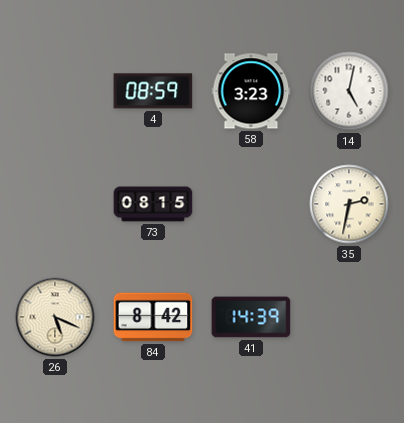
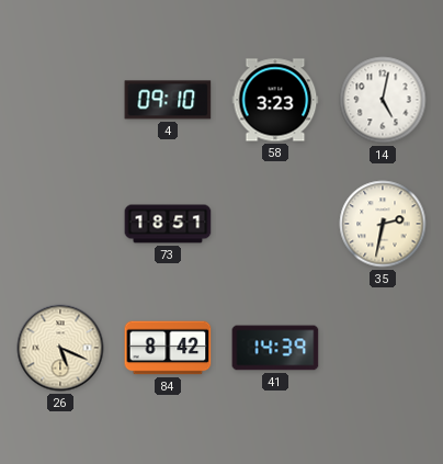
4: 08:59 -> 09:10 (168, 100)
73: 08:15 -> 18:51 (168, 224)
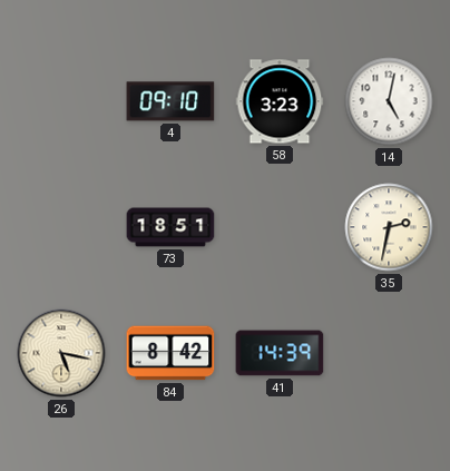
26: 5:19 -> 5:17 (61, 353)
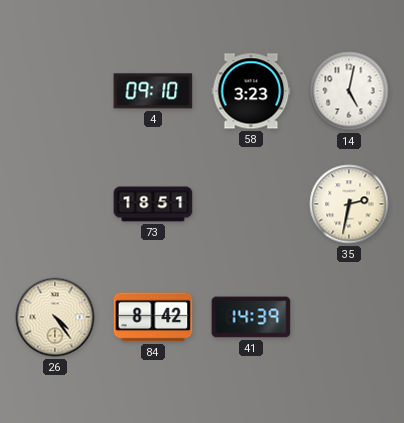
26: 5:17 -> 4:24 (55, 317)
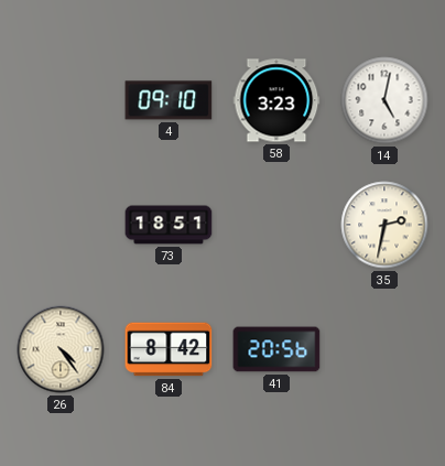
41: 14:39 -> 20:56 (276, 349)
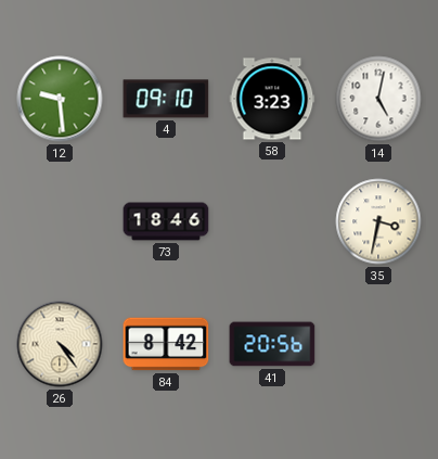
12: none -> 9:29 (60, 99)
73: 18:51 -> 18:46 (166, 221)
35: 2:32 -> 3:32 (378, 221)
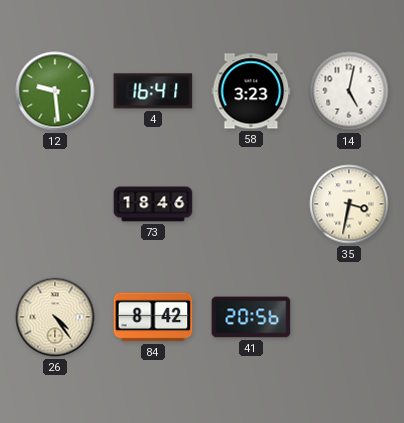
4: 09:10 -> 16:41 (153, 91)
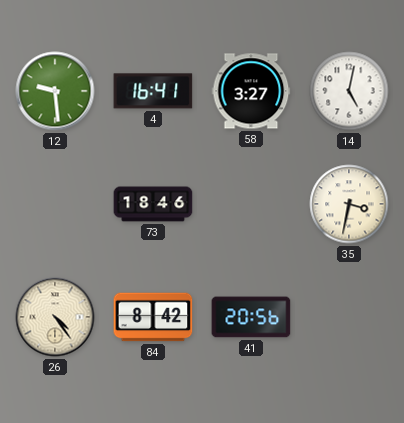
58: 3:23 -> 3:27 (251, 91)
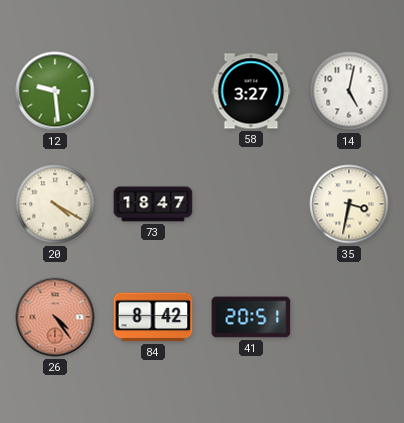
4: 16:41 -> none (153, 91)
20: none -> 4:20 (55, 204)
73: 18:46 -> 18:47 (153, 204)
26 dial: cream -> salmon (55, 317)
41: 20:56 -> 20:51 (251, 317)
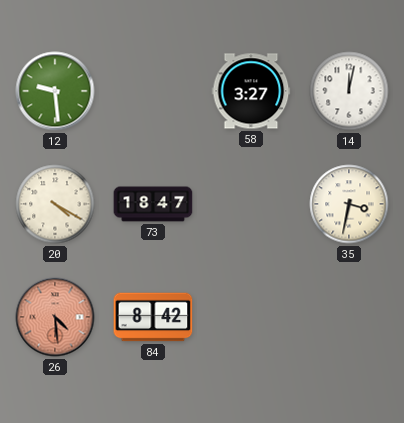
14: 5:02 -> 12:02 (349, 91)
26: 4:24 -> 4:29 (55, 317)
41: 20:51 -> none (251, 317)
